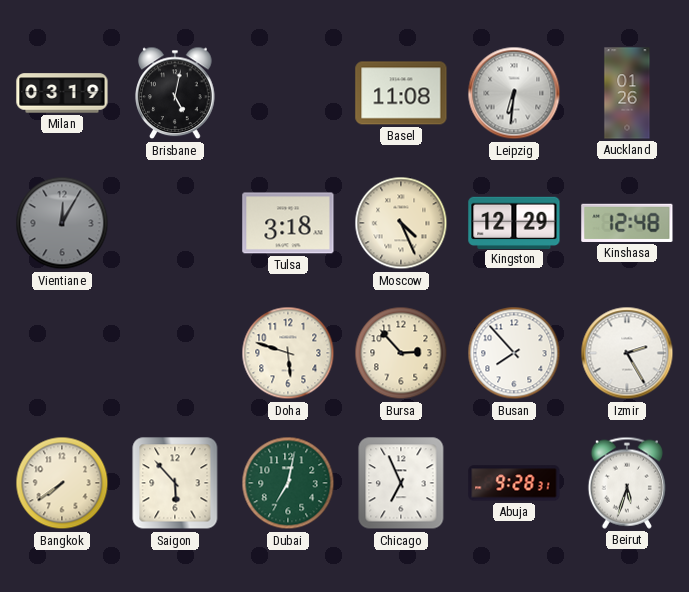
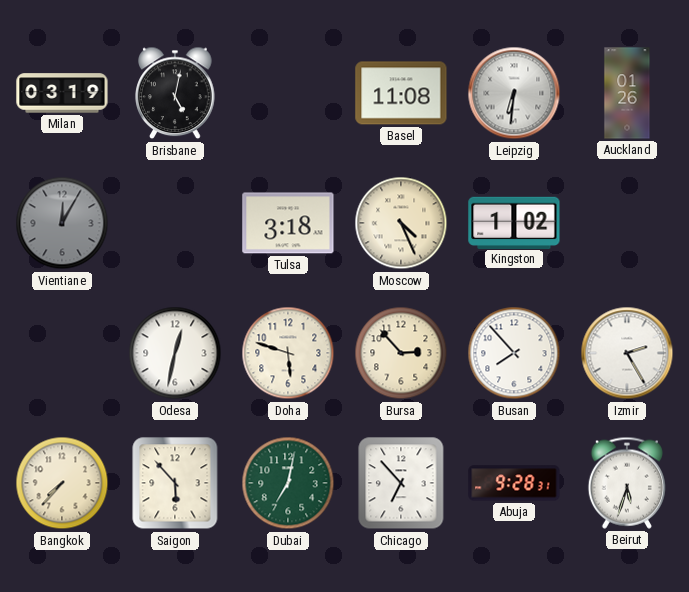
Kingston: 12:29 -> 1:02 (514, 222)
Kinshasa: 12:48 -> none (627, 223)
Odesa: none -> 12:32 (175, 353)
Bangkok: 7:39 -> 7:37 (62, 483)
Chicago: 6:56 -> 6:53 (401, 483)
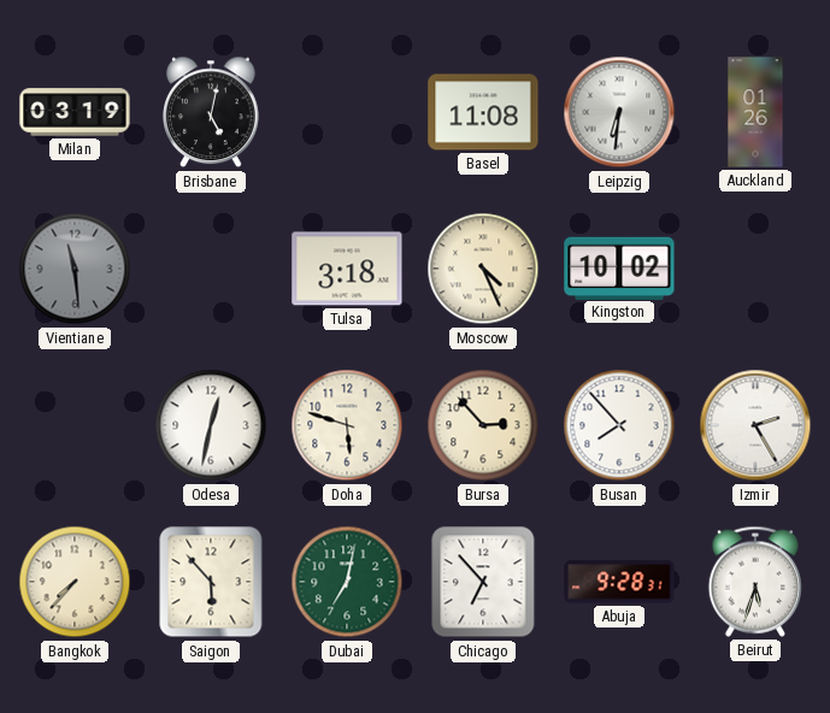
Vientiane: 12:05 -> 11:29 (75, 269)
Kingston: 1:02 -> 10:02 (619, 267)
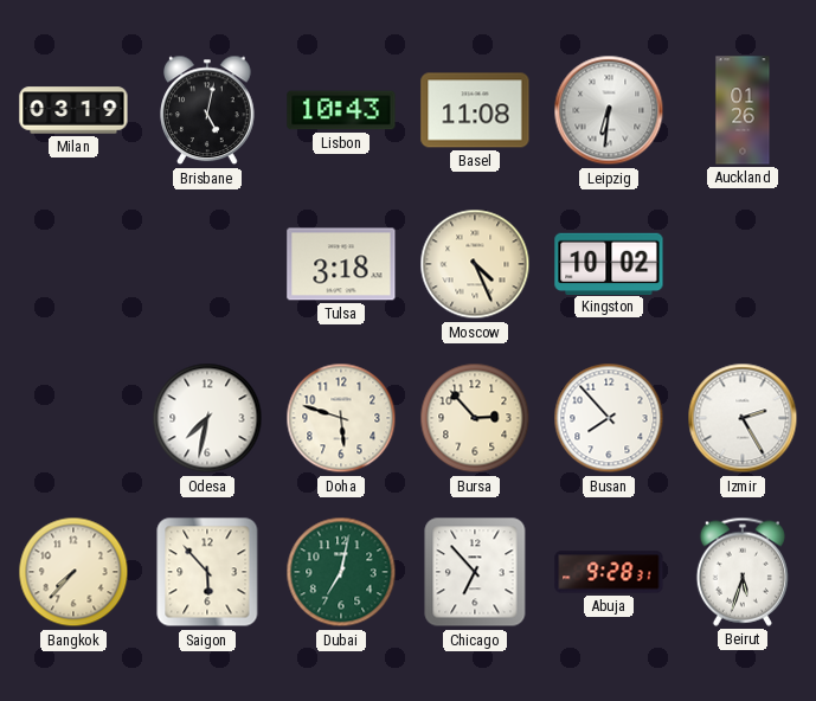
Lisbon: none -> 10:43 (341, 110)
Vientiane: 11:29 -> none (75, 269)
Odesa: 12:32 -> 7:32 (207, 418)
